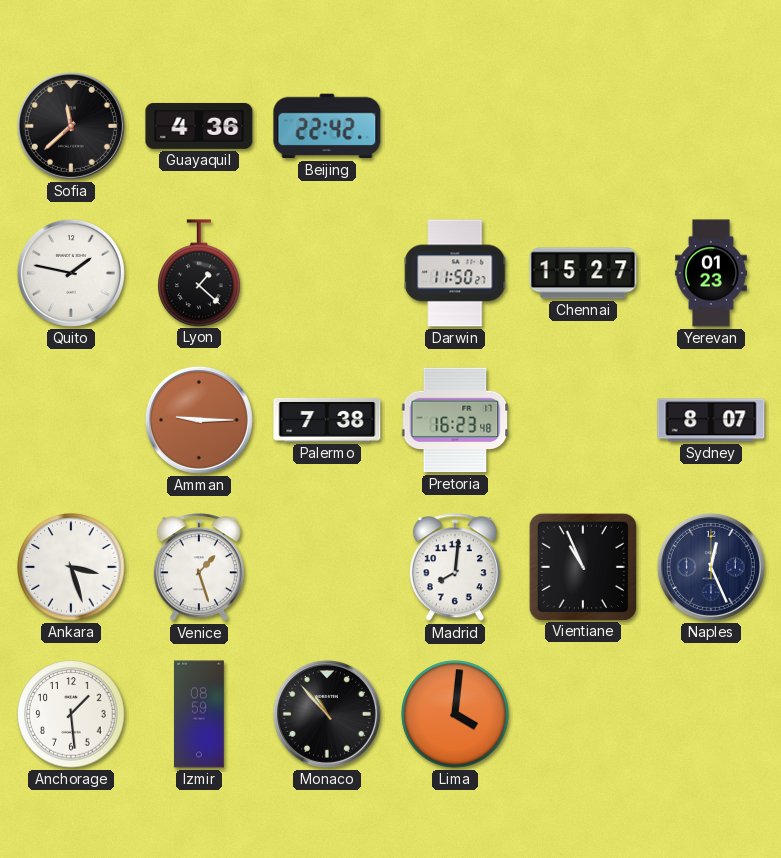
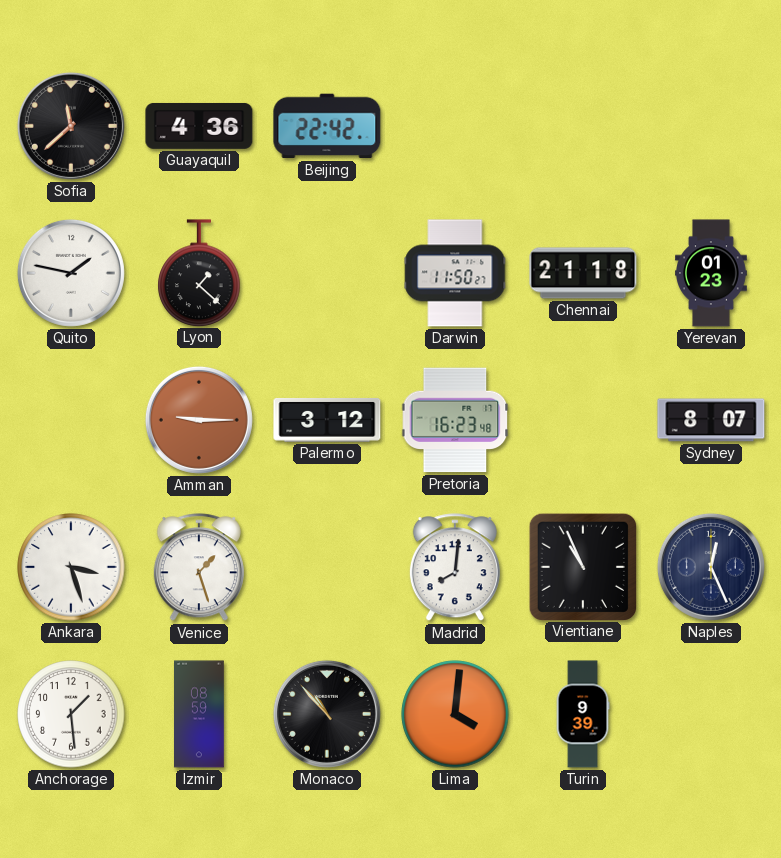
Chennai: 15:27 -> 21:18 (583, 273)
Palermo: 7:38 -> 3:12 (327, 420)
Turin: none -> 9:39 (583, 714)
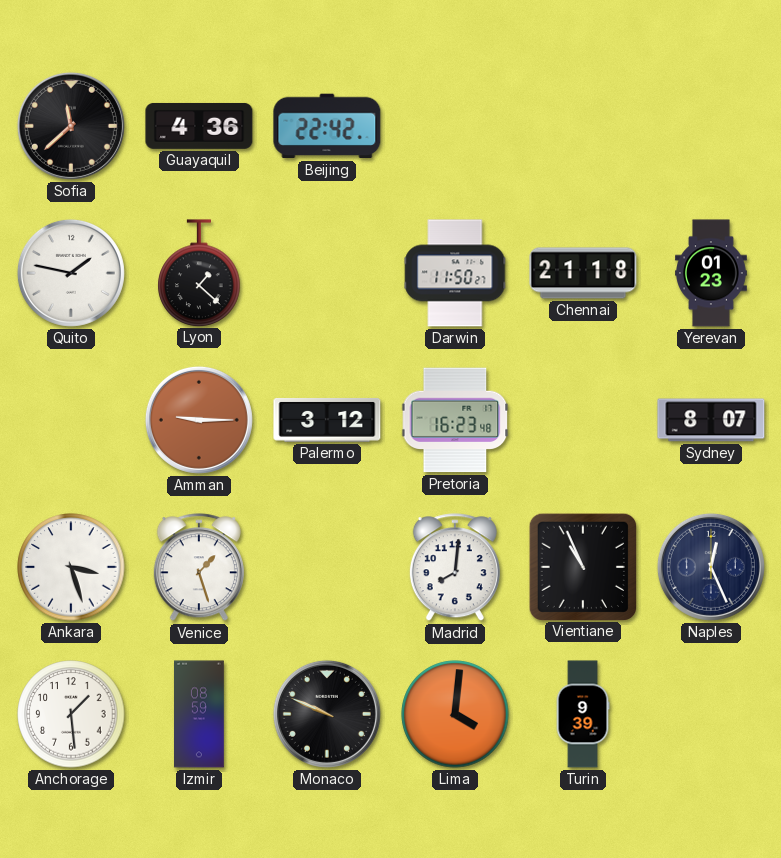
Monaco: 10:53 -> 9:49 (327, 714)
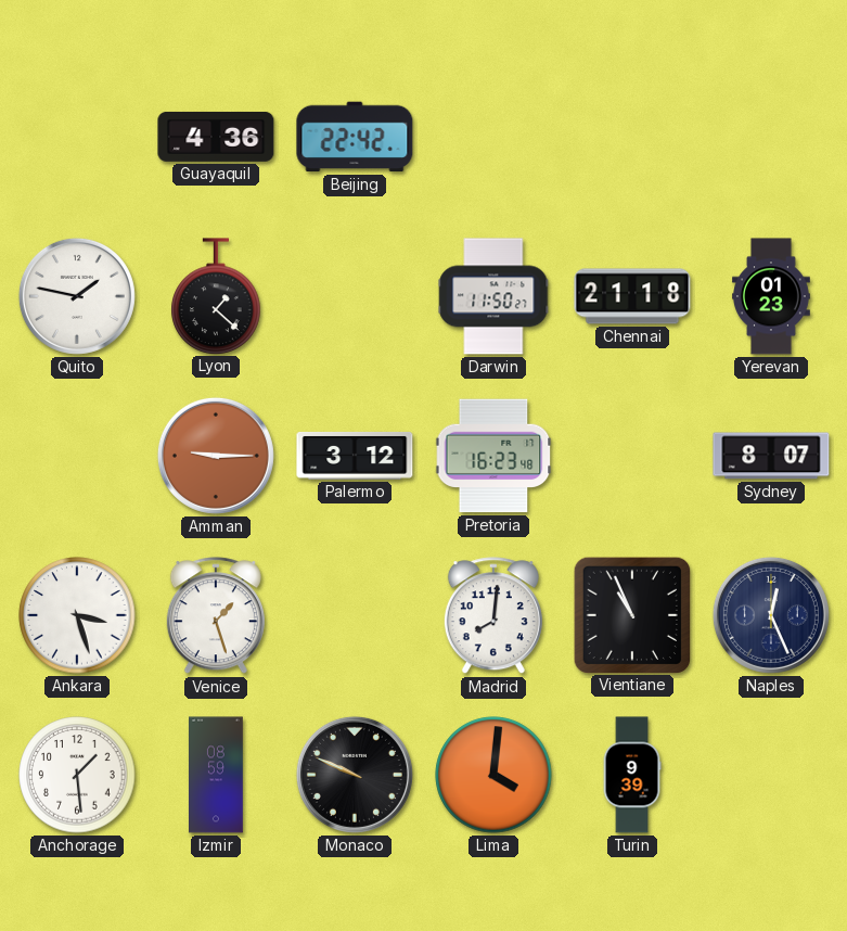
Sofia: 11:38 -> none (71, 126)
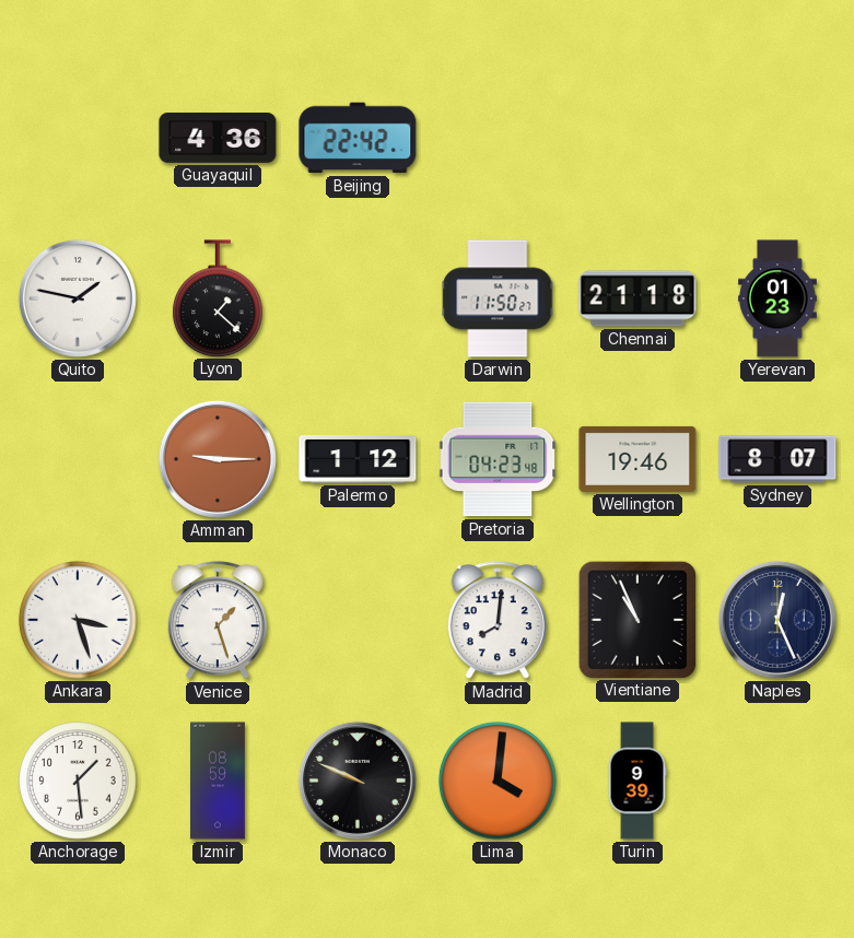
Palermo: 3:12 -> 1:12 (358, 459)
Pretoria: 16:23 -> 04:23 (498, 459)
Wellington: none -> 19:46 (637, 459)
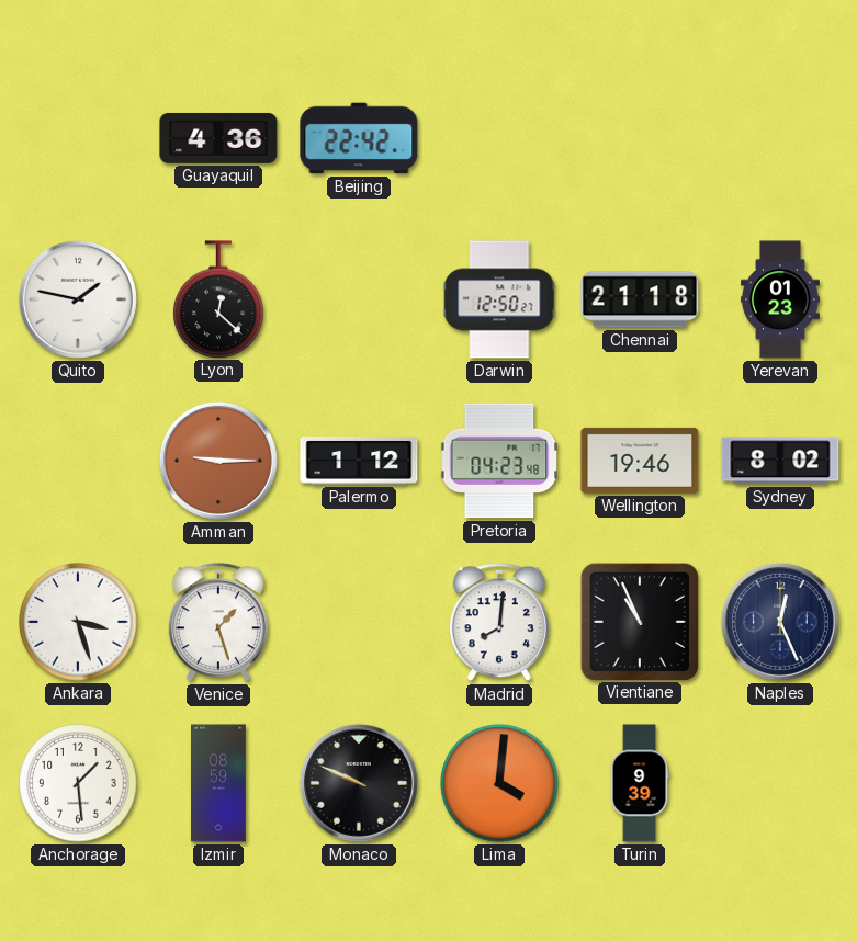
Lyon: 1:22 -> 12:22 (218, 299)
Darwin: 11:50 -> 12:50 (499, 299)
Sydney: 8:07 -> 8:02 (780, 461)
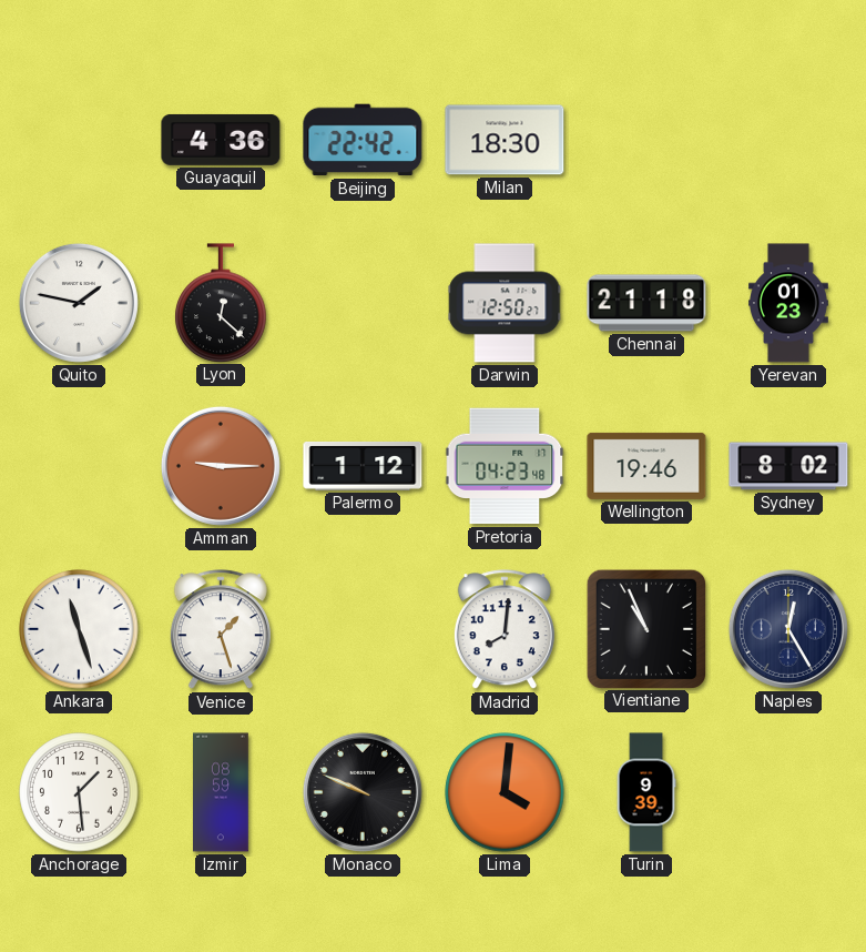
Milan: none -> 18:30 (505, 140)
Ankara: 3:27 -> 11:27 (79, 629)
Naples: 12:26 -> 12:25 (788, 629)
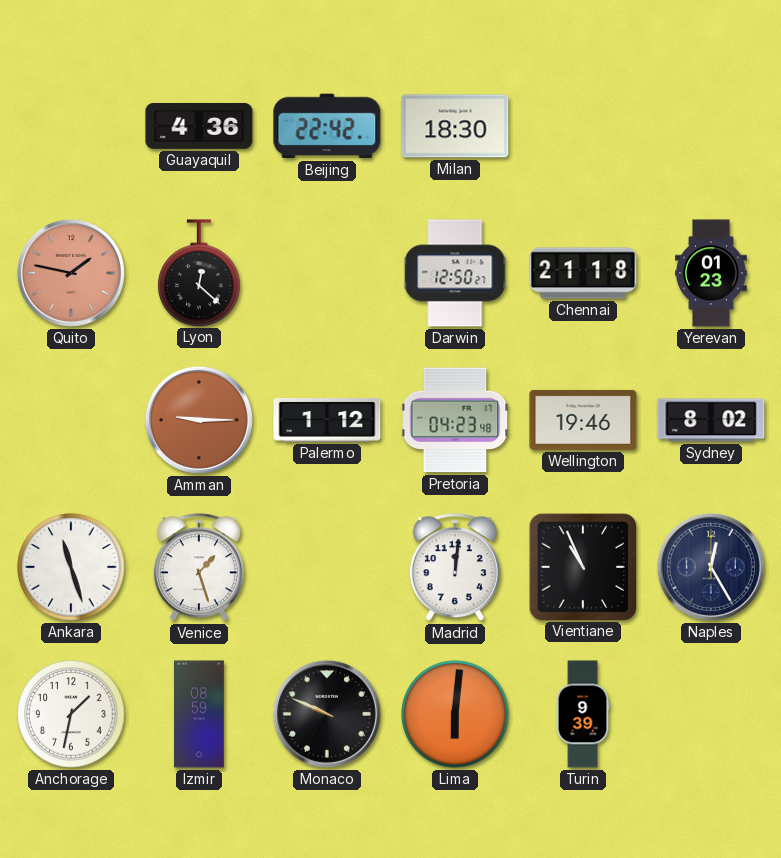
Quito dial: white -> salmon (71, 273)
Madrid: 8:01 -> 12:01 (455, 568)
Anchorage: 1:29 -> 1:32 (71, 714)
Lima: 4:01 -> 6:01 (455, 714)
